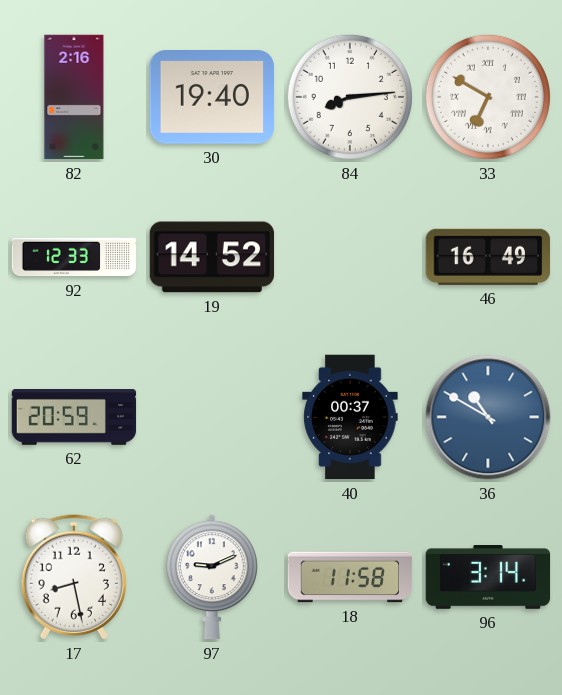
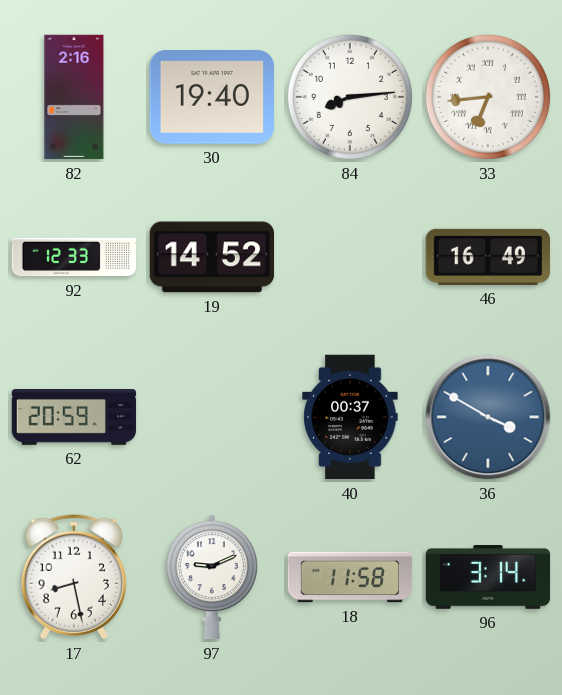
33: 6:50 -> 6:44 (488, 97)
36: 10:50 -> 3:50 (488, 417)
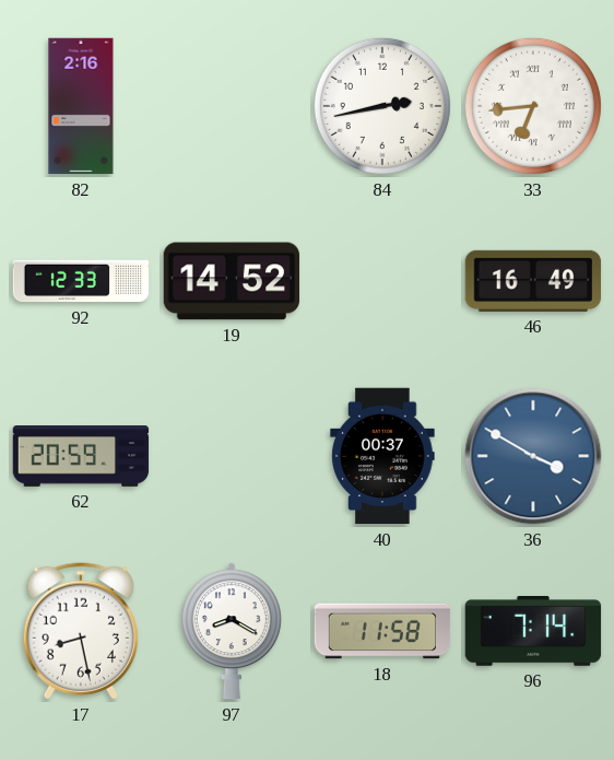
30: 19:40 -> none (212, 98)
84: 8:14 -> 2:43 (382, 106)
97: 9:11 -> 8:20 (232, 631)
96: 3:14 -> 7:14 (533, 632)
